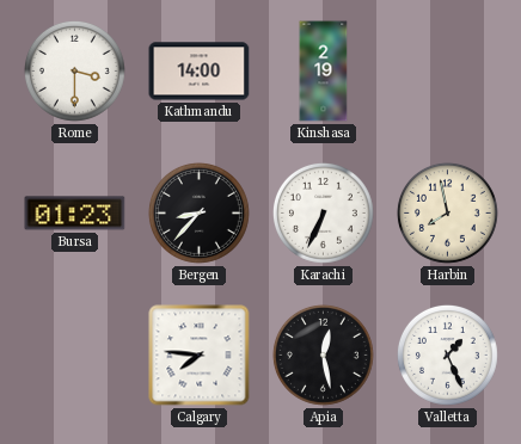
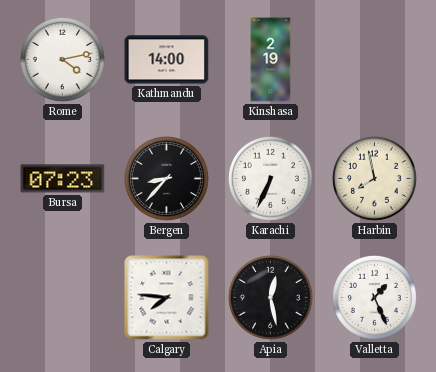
Rome: 3:30 -> 4:13 (62, 59)
Bursa: 01:23 -> 07:23 (63, 179)
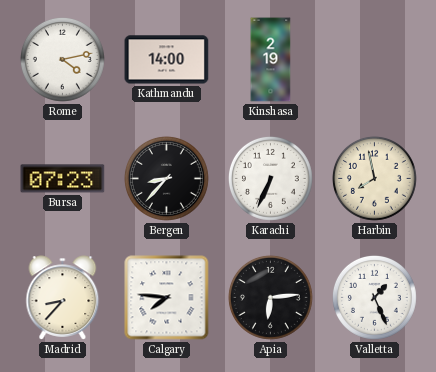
Madrid: none -> 8:37 (63, 298)
Apia: 12:28 -> 6:14 (270, 297)
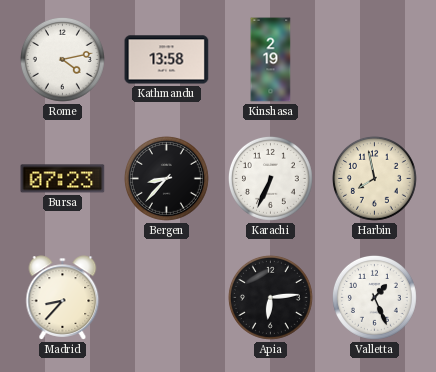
Kathmandu: 14:00 -> 13:58 (167, 60)
Calgary: 7:46 -> none (167, 298)
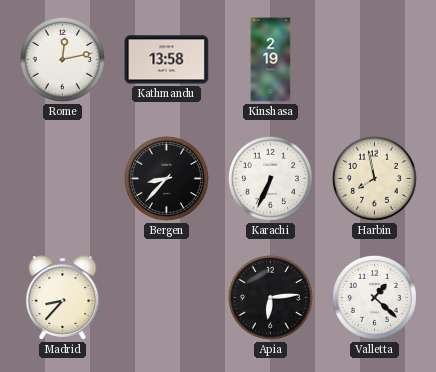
Rome: 4:13 -> 12:13 (62, 59)
Bursa: 07:23 -> none (63, 179)
Valletta: 1:26 -> 1:22 (374, 297)
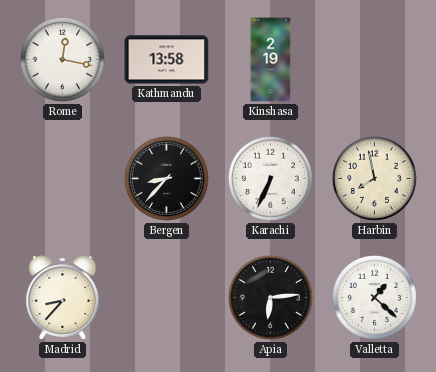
Rome: 12:13 -> 12:17 (62, 59)
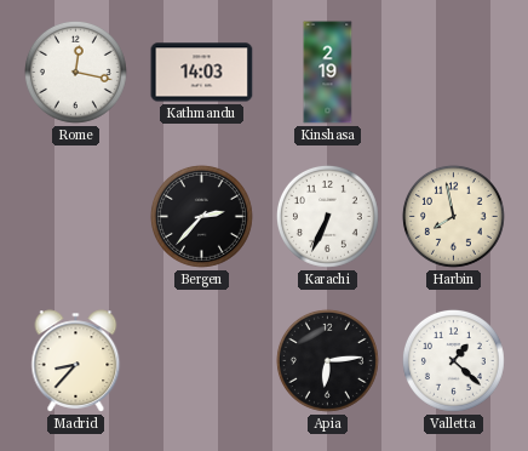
Kathmandu: 13:58 -> 14:03 (202, 73)
Bergen: 8:37 -> 2:37 (201, 216)
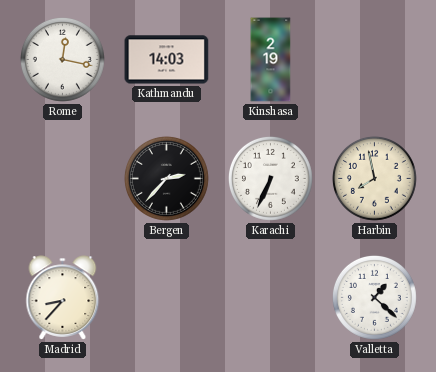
Apia: 6:14 -> none (327, 360)
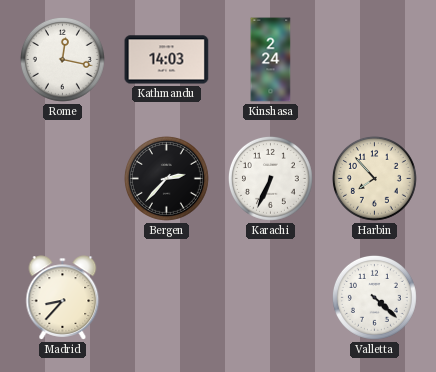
Kinshasa: 2:19 -> 2:24 (271, 60)
Harbin: 7:58 -> 7:53 (374, 178)
Valletta: 1:22 -> 4:22 (374, 297)
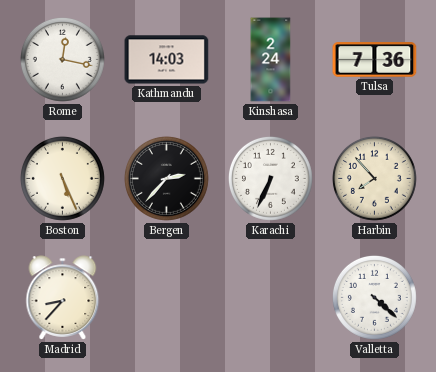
Tulsa: none -> 7:36 (375, 60)
Boston: none -> 5:26 (62, 178)
